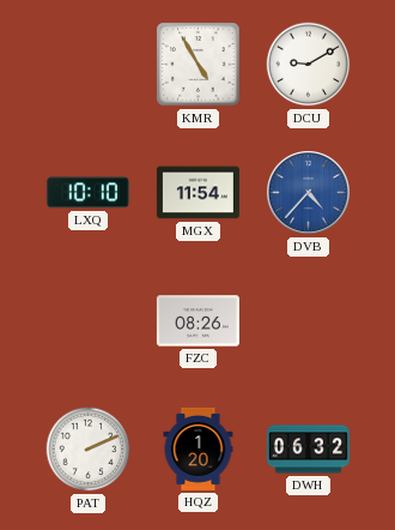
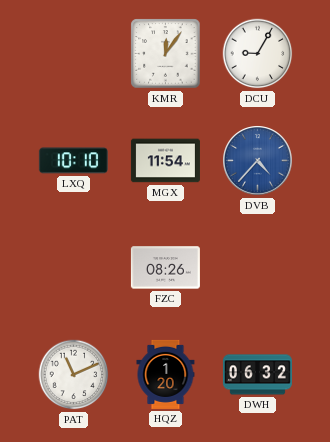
KMR: 4:55 -> 12:06 (166, 54)
DCU: 9:10 -> 9:05 (258, 54)
PAT: 2:11 -> 11:11 (74, 375)
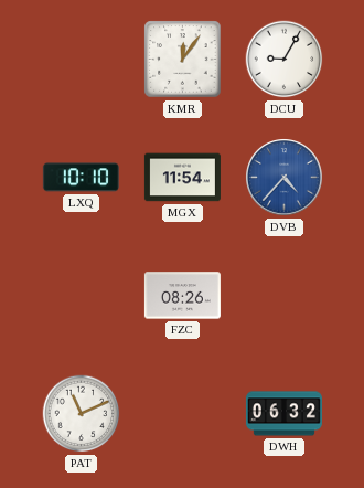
HQZ: 1:20 -> none (166, 374)
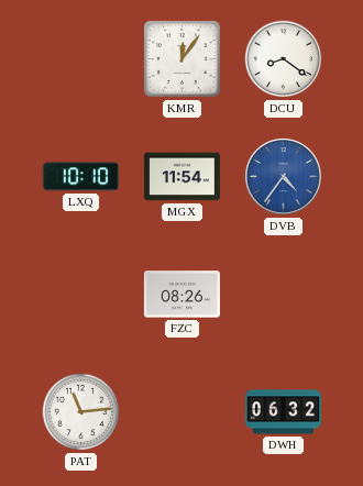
DCU: 9:05 -> 8:21 (284, 59)
DVB: 4:37 -> 4:36 (284, 177)
PAT: 11:11 -> 11:14 (81, 412)
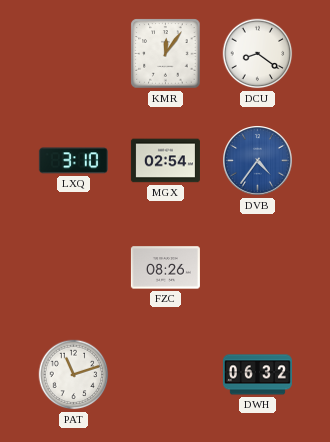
LXQ: 10:10 -> 3:10 (73, 161)
MGX: 11:54 -> 02:54 (165, 161)
PAT: 11:14 -> 11:12 (74, 375)
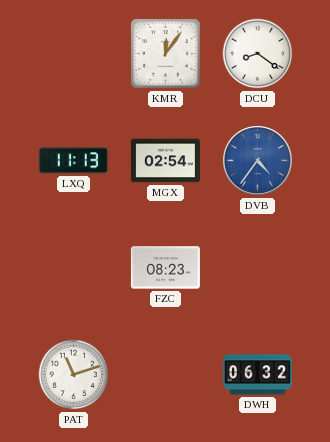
LXQ: 3:10 -> 11:13 (73, 161)
FZC: 08:26 -> 08:23 (165, 268)
